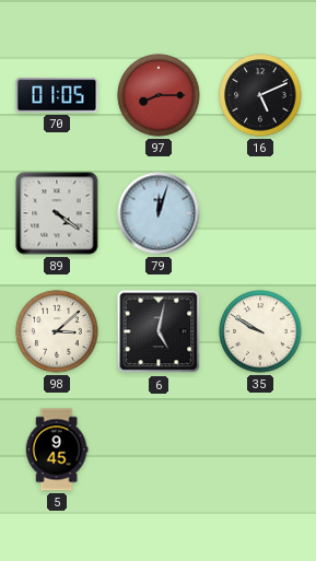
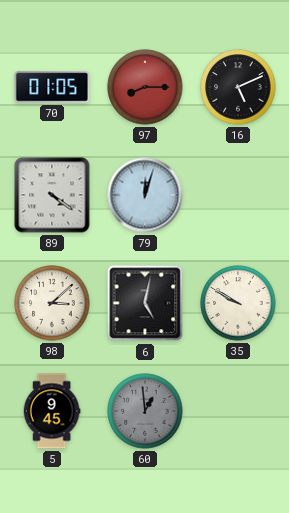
60: none -> 12:59 (145, 411)
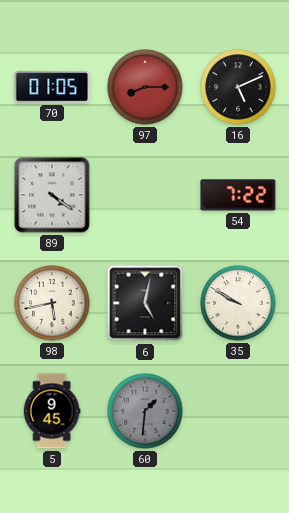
79: 12:03 -> none (145, 195)
54: none -> 7:22 (238, 195)
98: 3:08 -> 5:43 (52, 303)
60: 12:59 -> 1:31 (145, 411)
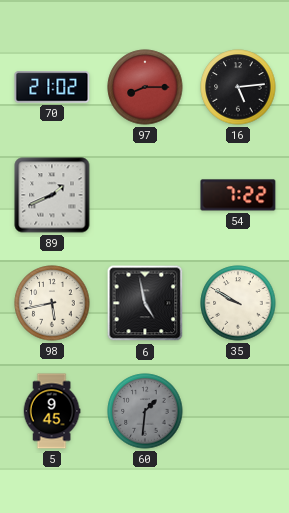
70: 01:05 -> 21:02 (52, 87)
16: 5:11 -> 5:14 (238, 87)
89: 4:21 -> 1:41 (52, 195)
6: 5:02 -> 4:58 (145, 303)
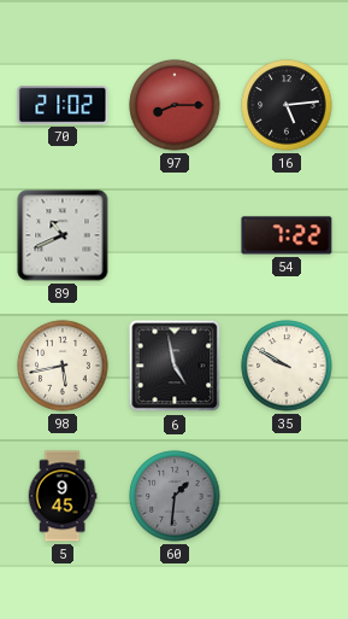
89: 1:41 -> 10:41 (63, 235)
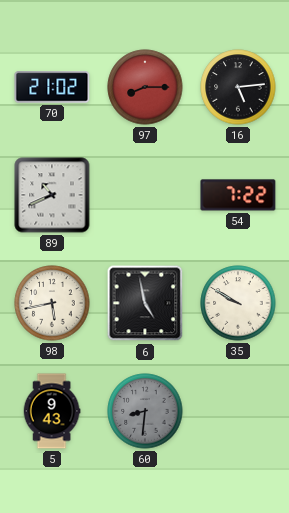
5: 9:45 -> 9:43 (52, 411)
60: 1:31 -> 8:31 (145, 411)
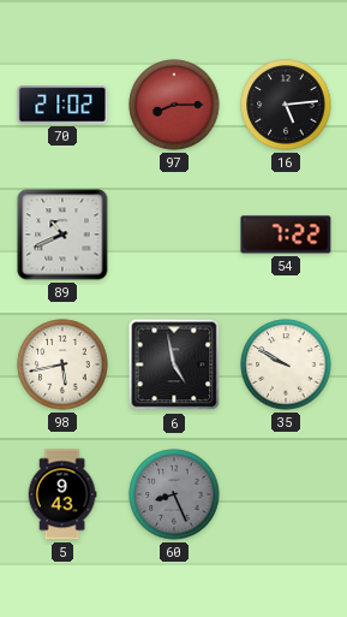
60: 8:31 -> 8:26 (174, 494)
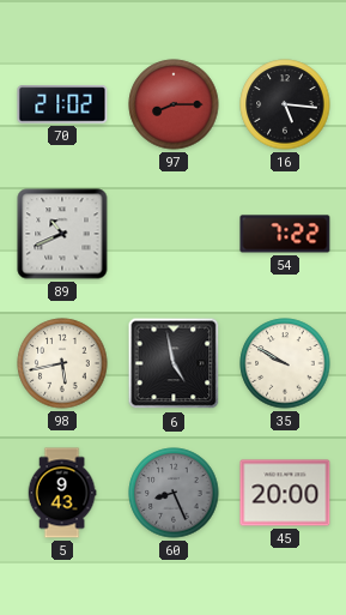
16: 5:14 -> 5:16 (285, 104)
45: none -> 20:00 (285, 493)
